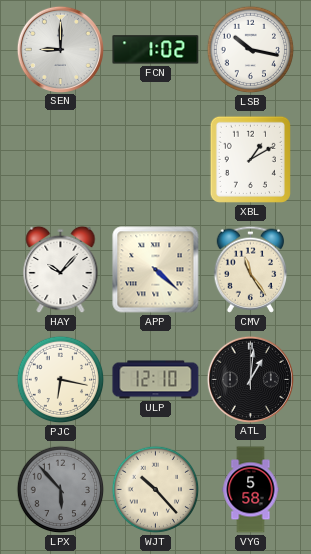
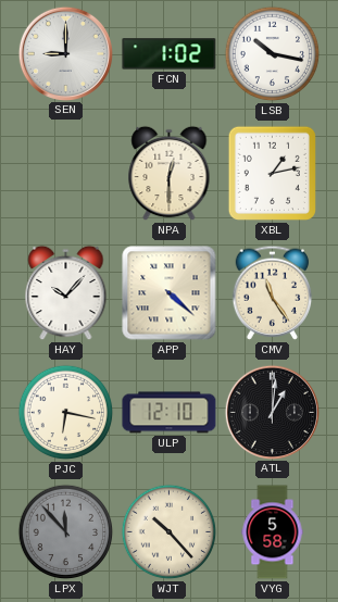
NPA: none -> 12:30 (170, 174)
XBL: 1:10 -> 1:13 (272, 173)
LPX: 5:53 -> 11:53 (66, 532)
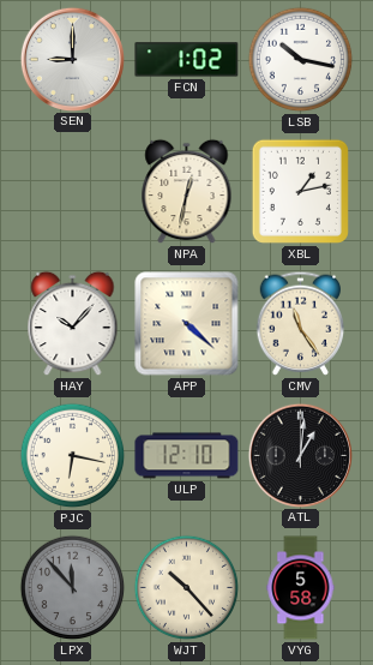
NPA: 12:30 -> 12:32 (187, 192)
